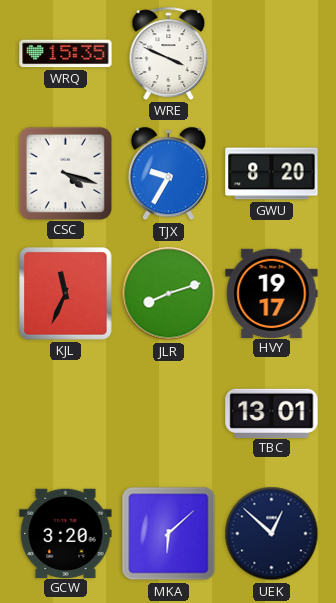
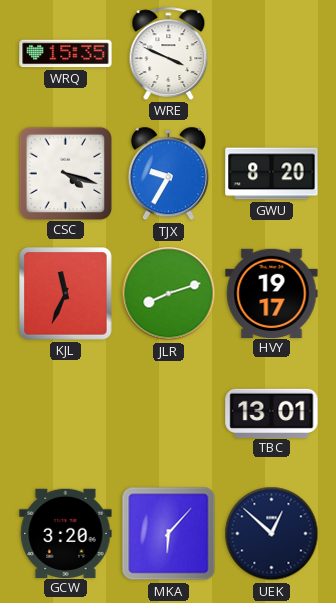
MKA: 6:08 -> 6:07 (169, 534)
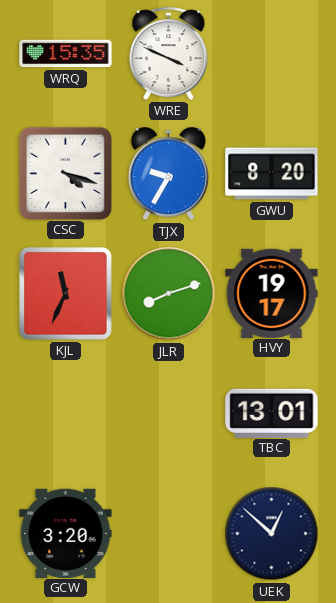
MKA: 6:07 -> none (169, 534)
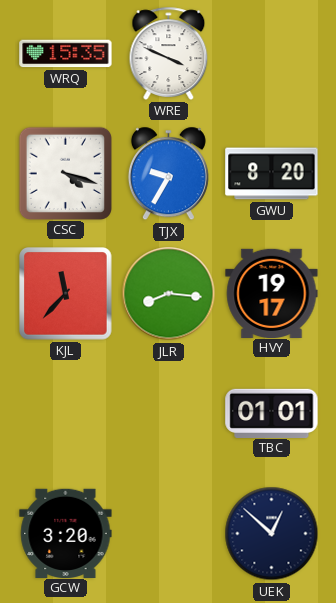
KJL: 11:34 -> 11:37 (66, 294)
JLR: 8:12 -> 8:16 (169, 294)
TBC: 13:01 -> 01:01 (272, 413)
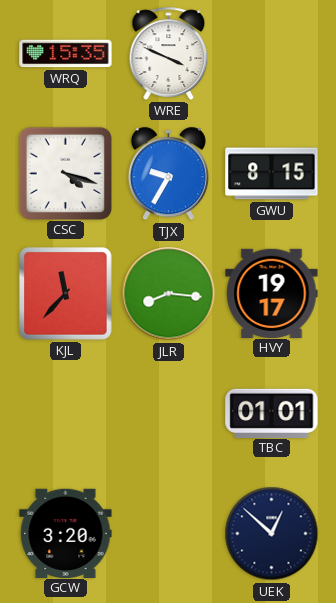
GWU: 8:20 -> 8:15 (272, 174)
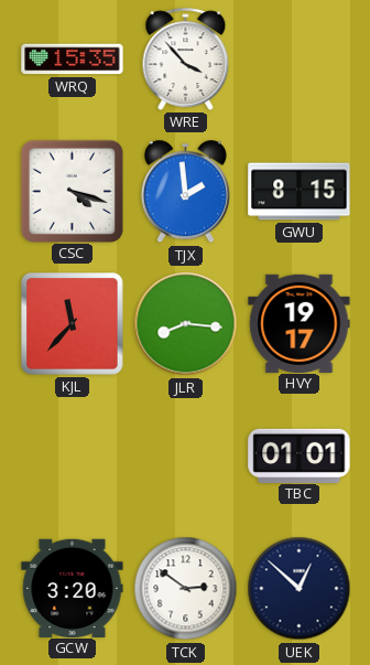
WRE: 3:49 -> 3:53 (186, 58)
TJX: 9:35 -> 1:59 (185, 192)
TCK: none -> 2:51 (186, 589)
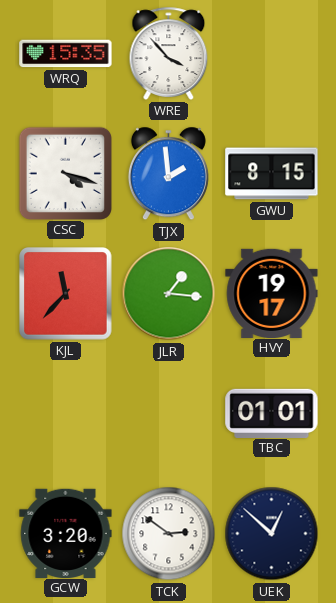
JLR: 8:16 -> 1:16 (169, 294)
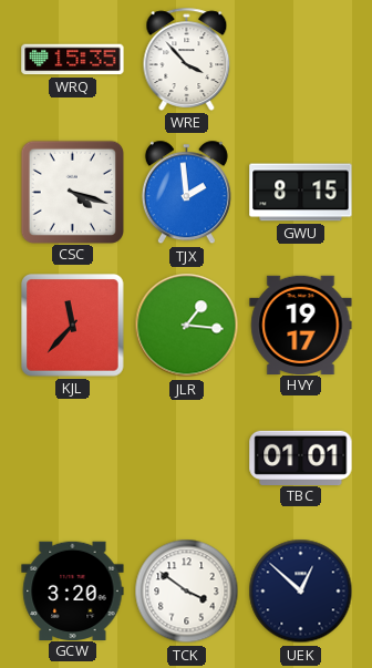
TCK: 2:51 -> 3:51 (187, 592)
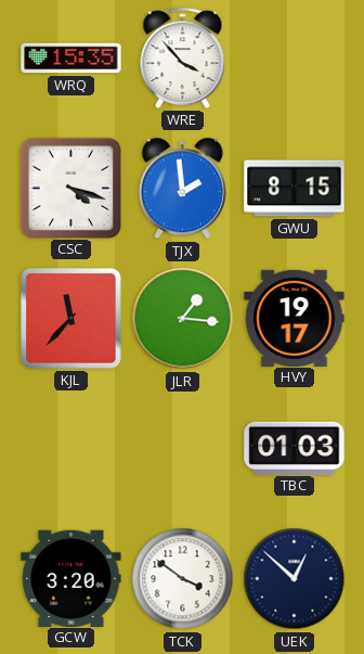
TBC: 01:01 -> 01:03 (295, 448)
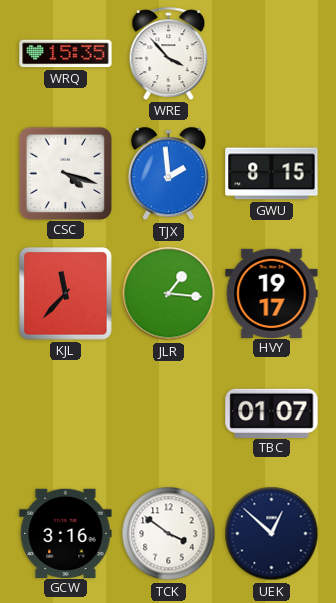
TBC: 01:03 -> 01:07 (272, 413)
GCW: 3:20 -> 3:16 (66, 533)
